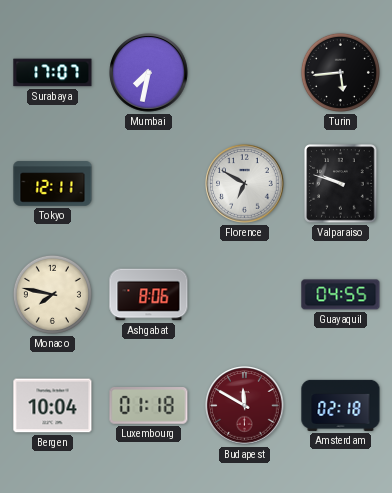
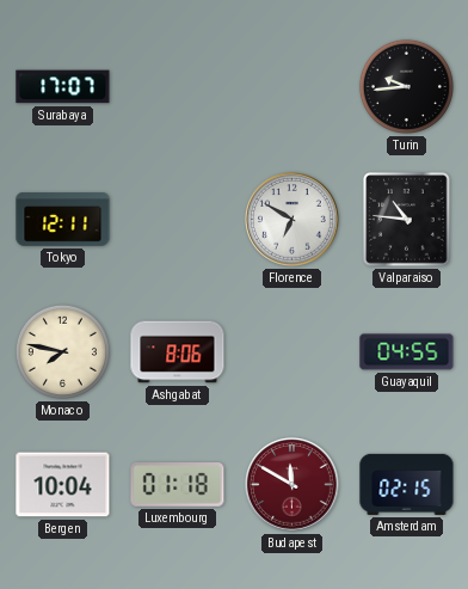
Mumbai: 7:32 -> none (149, 73)
Turin: 5:44 -> 9:44 (406, 86)
Valparaiso: 9:48 -> 10:46 (407, 220)
Amsterdam: 02:18 -> 02:15 (407, 484)
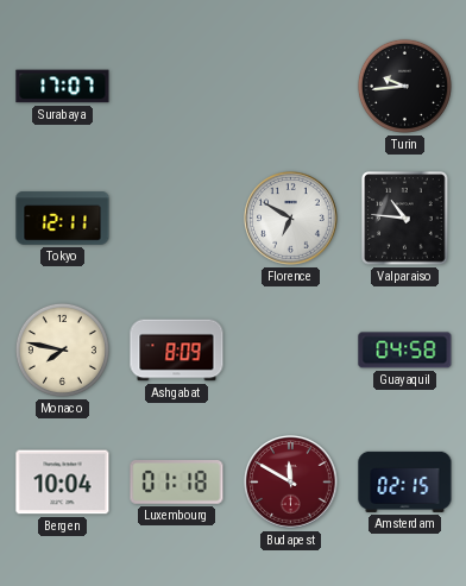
Ashgabat: 8:06 -> 8:09 (177, 351)
Guayaquil: 04:55 -> 04:58 (405, 351)
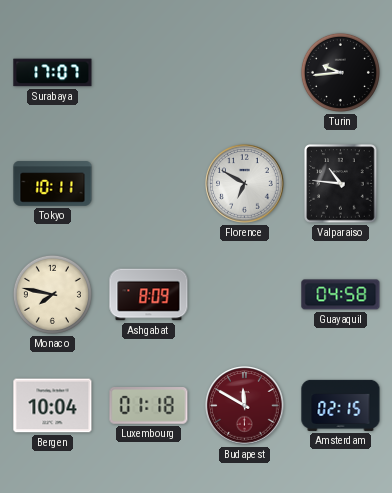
Tokyo: 12:11 -> 10:11 (53, 184)
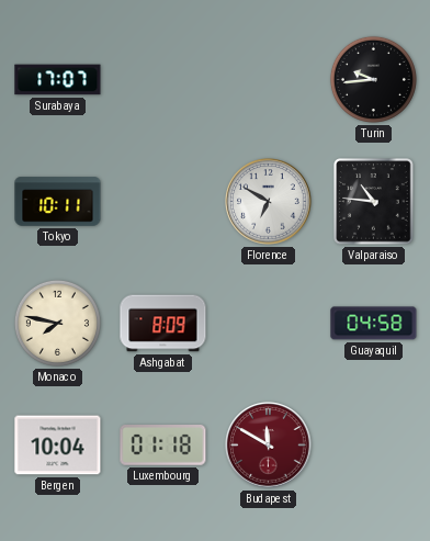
Amsterdam: 02:15 -> none (341, 405)
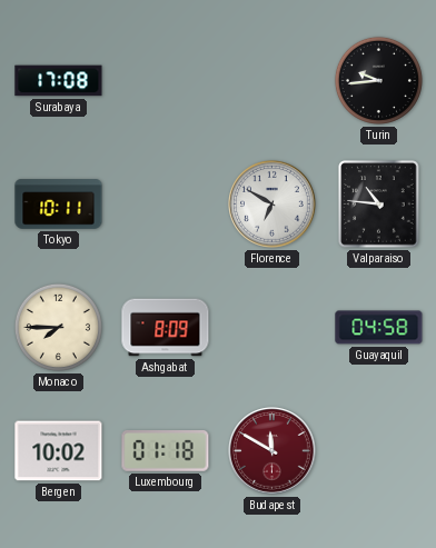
Surabaya: 17:07 -> 17:08 (59, 81)
Monaco: 7:47 -> 7:45 (58, 327)
Bergen: 10:04 -> 10:02 (59, 451)
